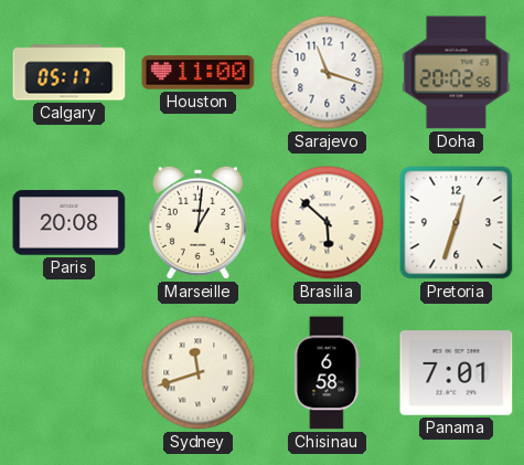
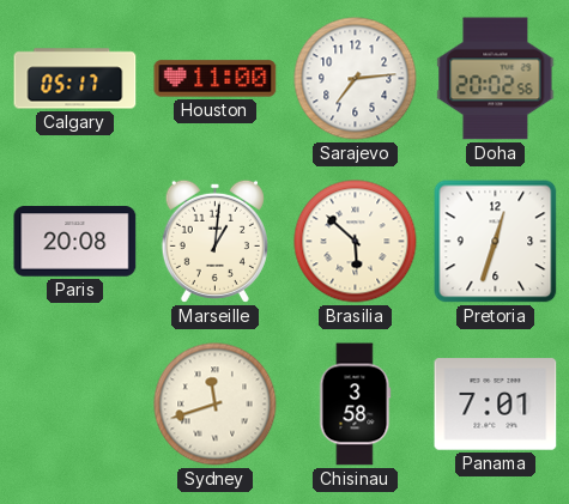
Sarajevo: 11:18 -> 7:14 (356, 79)
Chisinau: 6:58 -> 3:58 (355, 405)
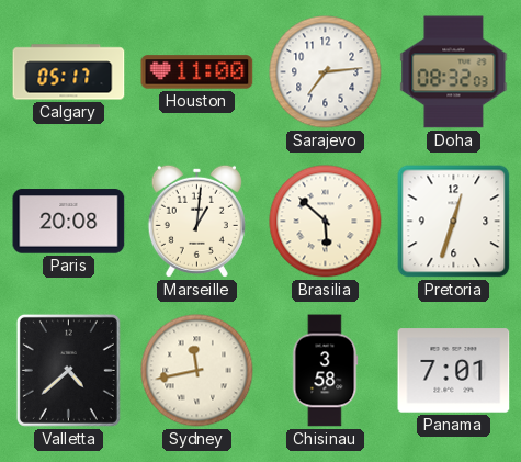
Doha: 20:02 -> 08:32 (454, 72)
Valletta: none -> 4:38 (68, 370)
Sydney: 11:42 -> 11:43 (197, 371)
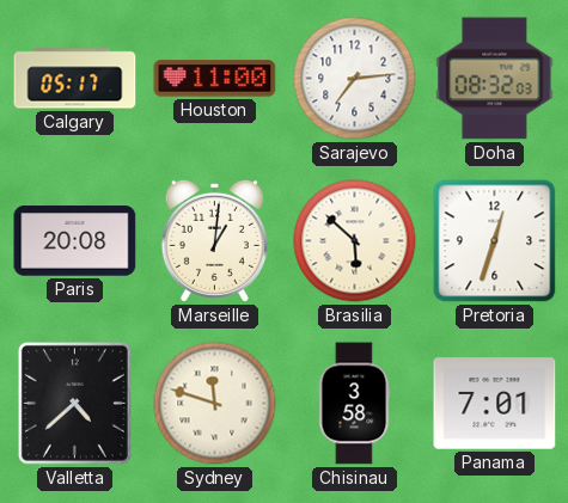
Sydney: 11:43 -> 11:48 (215, 404)
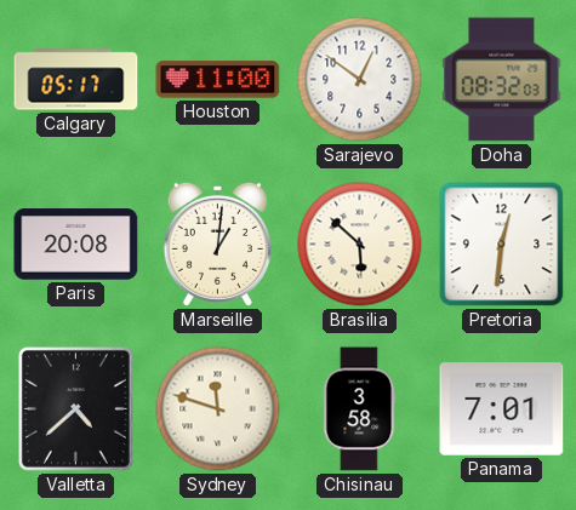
Sarajevo: 7:14 -> 12:51 (360, 80)
Pretoria: 12:33 -> 12:31 (502, 245)
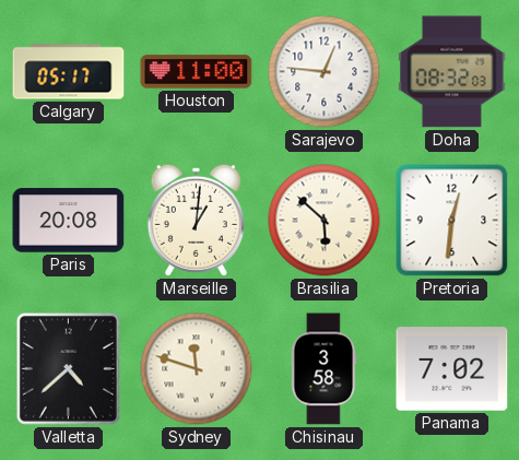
Sarajevo: 12:51 -> 12:46 (325, 72)
Panama: 7:01 -> 7:02 (452, 369)
